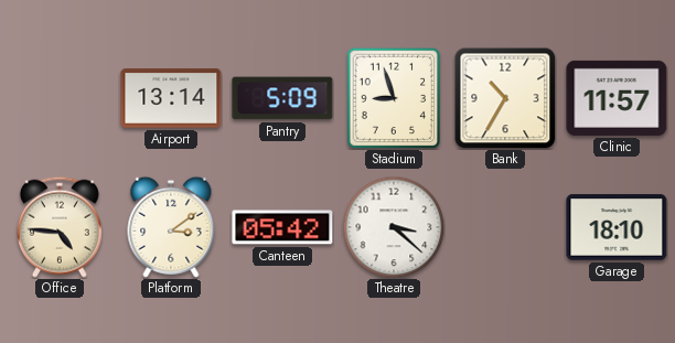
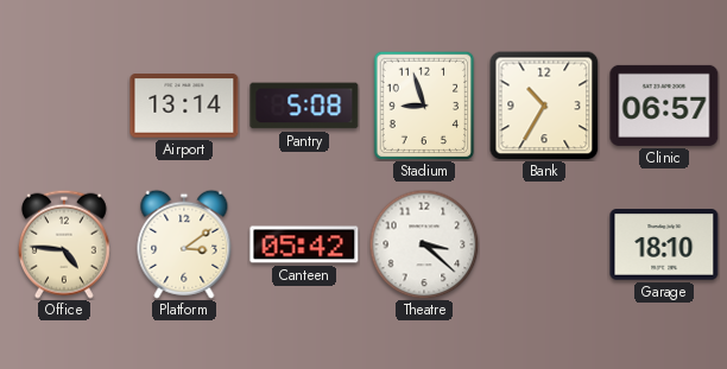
Pantry: 5:09 -> 5:08 (304, 106)
Clinic: 11:57 -> 06:57 (664, 106)
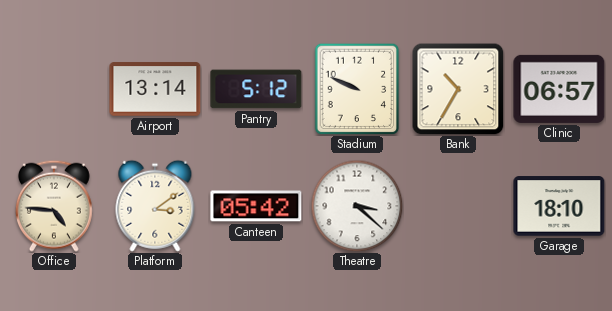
Pantry: 5:08 -> 5:12 (256, 89)
Stadium: 8:57 -> 9:49 (357, 89)
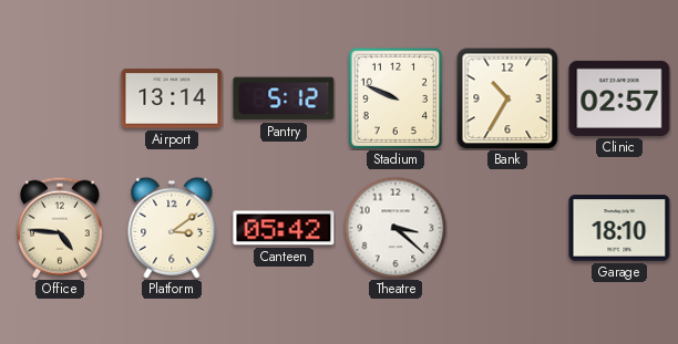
Clinic: 06:57 -> 02:57 (619, 98)
